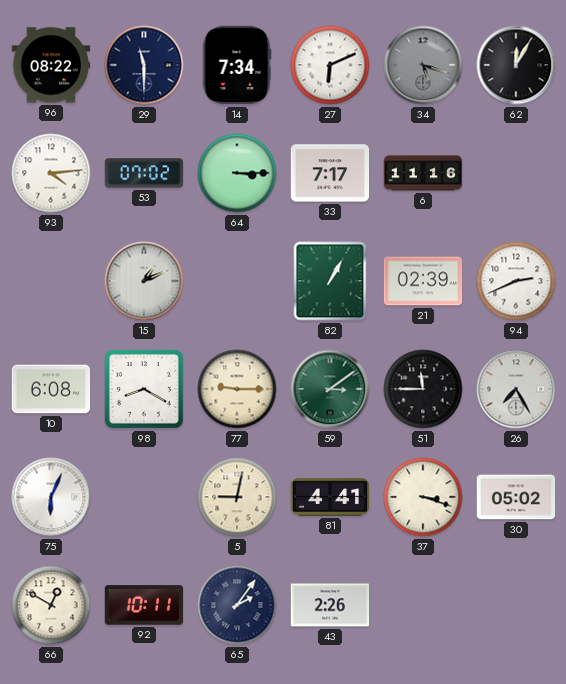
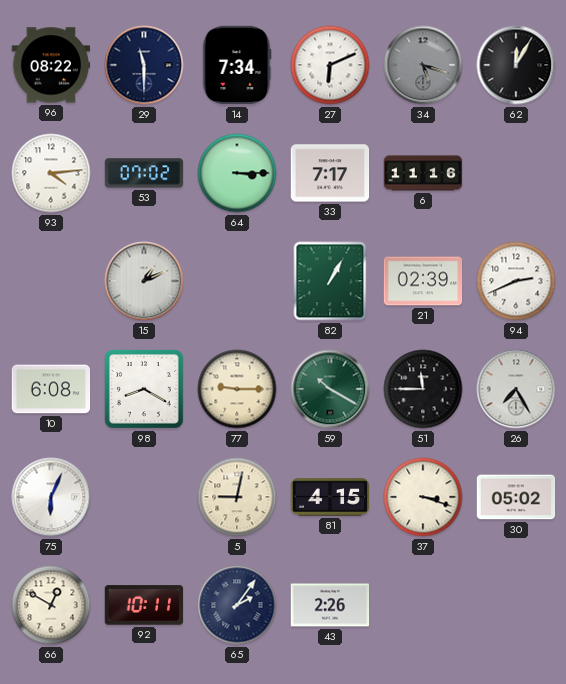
59: 3:09 -> 10:20 (330, 389)
81: 4:41 -> 4:15 (330, 497)
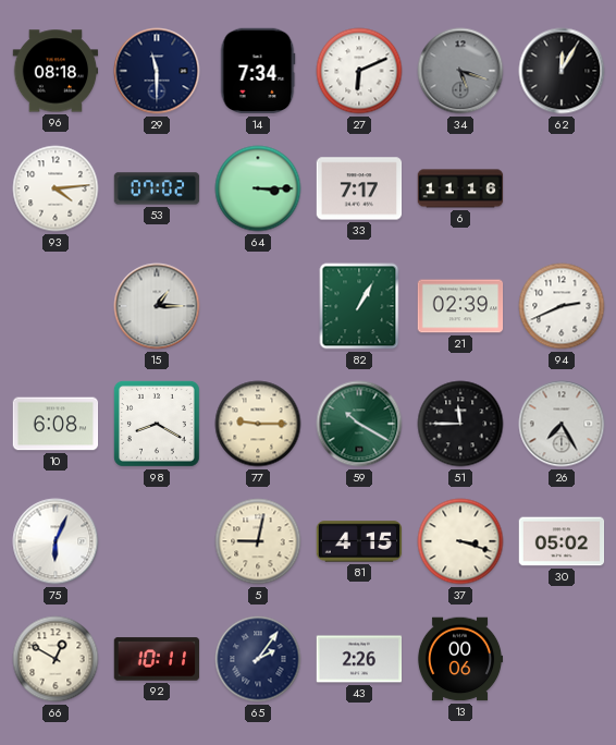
96: 08:22 -> 08:18 (56, 71)
15: 1:11 -> 1:15 (157, 306)
13: none -> 00:06 (460, 659)
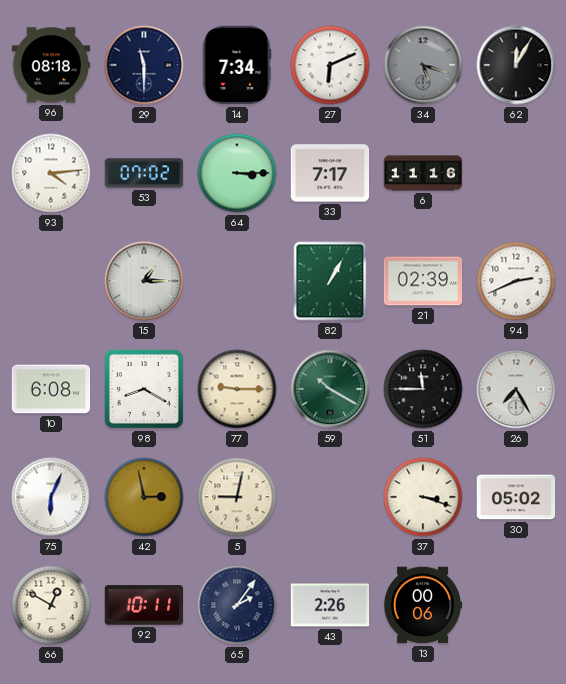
42: none -> 2:58 (144, 497)
81: 4:15 -> none (359, 541)
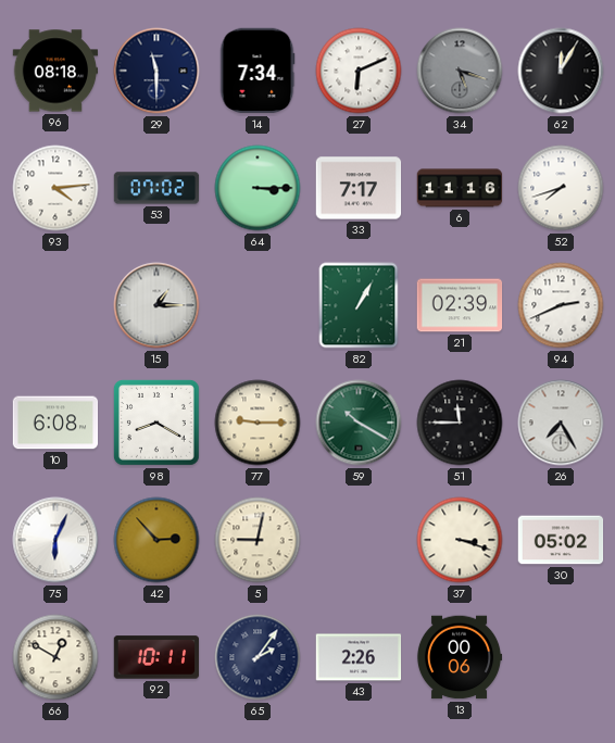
52: none -> 7:42 (561, 188)
42: 2:58 -> 2:53 (156, 540)
